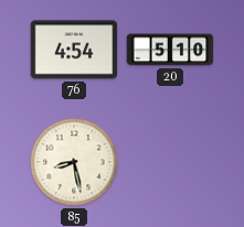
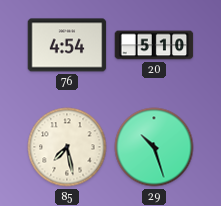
85: 8:28 -> 7:28 (67, 147)
29: none -> 10:27 (154, 147)
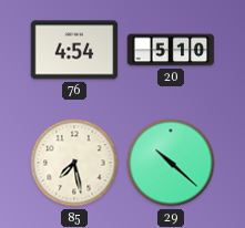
29: 10:27 -> 10:22 (171, 163)
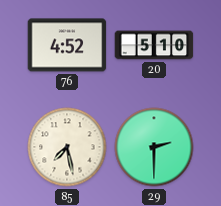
76: 4:54 -> 4:52 (67, 45)
29: 10:22 -> 2:30 (154, 147)
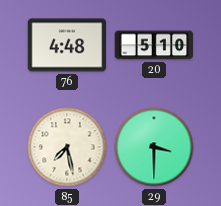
76: 4:52 -> 4:48 (67, 45)
29: 2:30 -> 3:30 (154, 147)
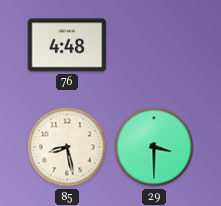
20: 5:10 -> none (154, 45)
85: 7:28 -> 8:28 (67, 147)
